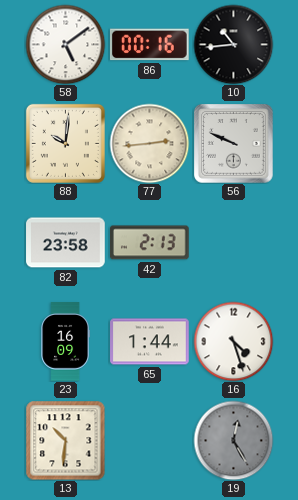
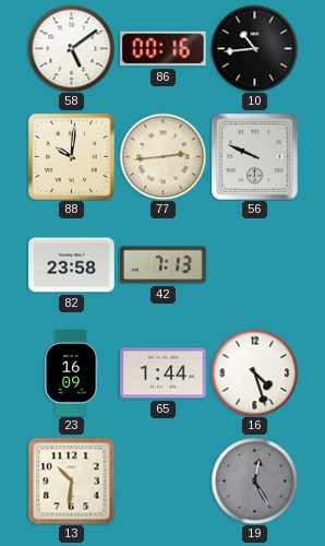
42: 2:13 -> 7:13 (164, 265)
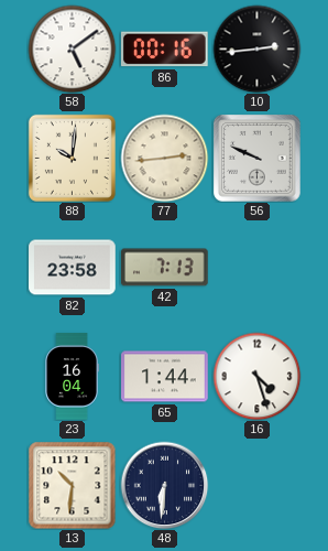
10: 10:44 -> 2:44 (256, 48)
23: 16:09 -> 16:04 (72, 377)
48: none -> 6:31 (164, 485)
19: 12:25 -> none (254, 480)
